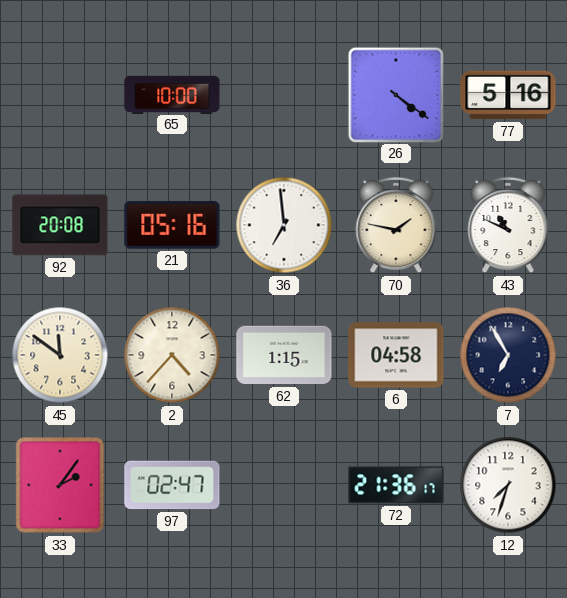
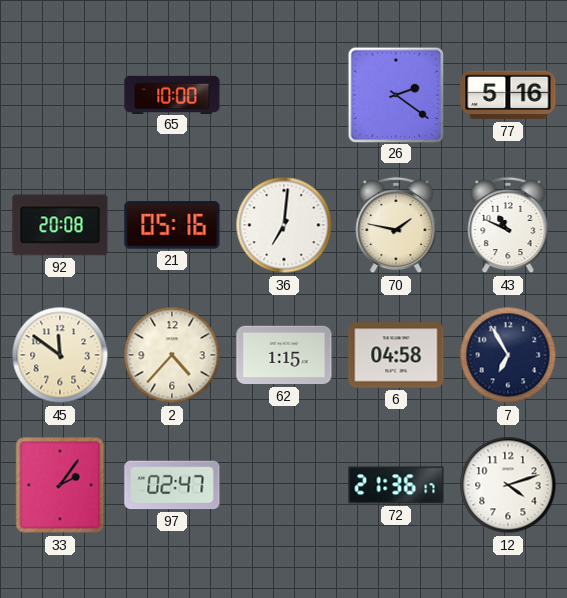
26: 4:21 -> 2:21 (395, 94)
36: 6:59 -> 7:01 (284, 225)
12: 7:33 -> 4:12 (508, 485)
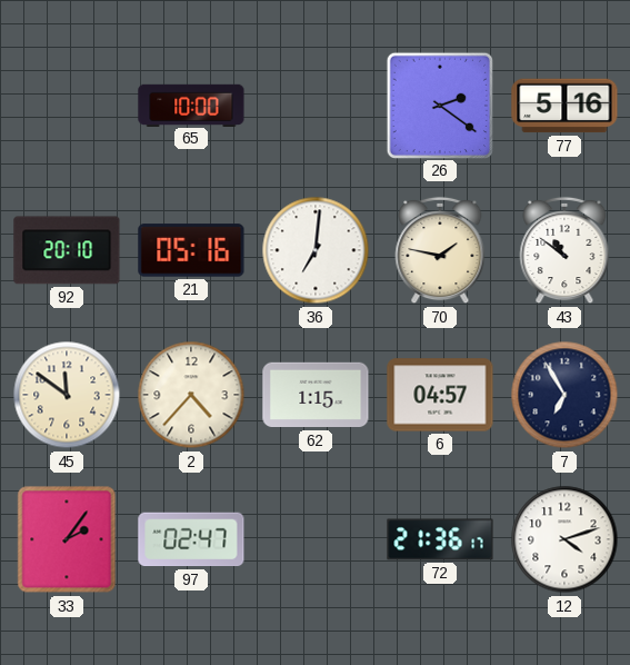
92: 20:08 -> 20:10 (67, 250)
43: 10:49 -> 10:51 (564, 250)
6: 04:58 -> 04:57 (440, 395)
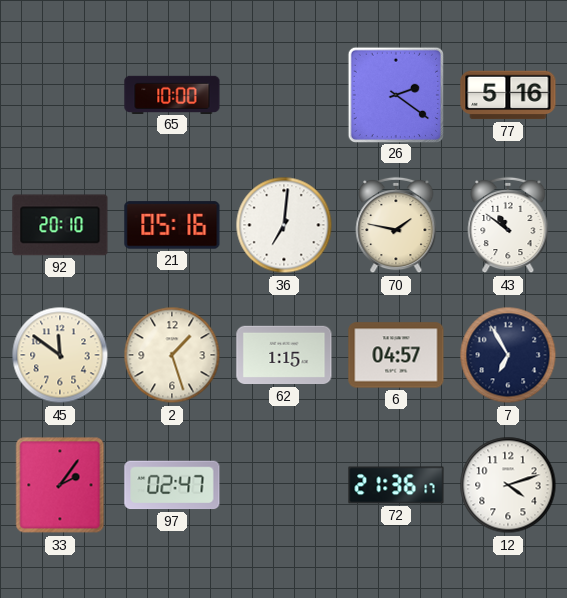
2: 4:37 -> 1:27 (172, 355)
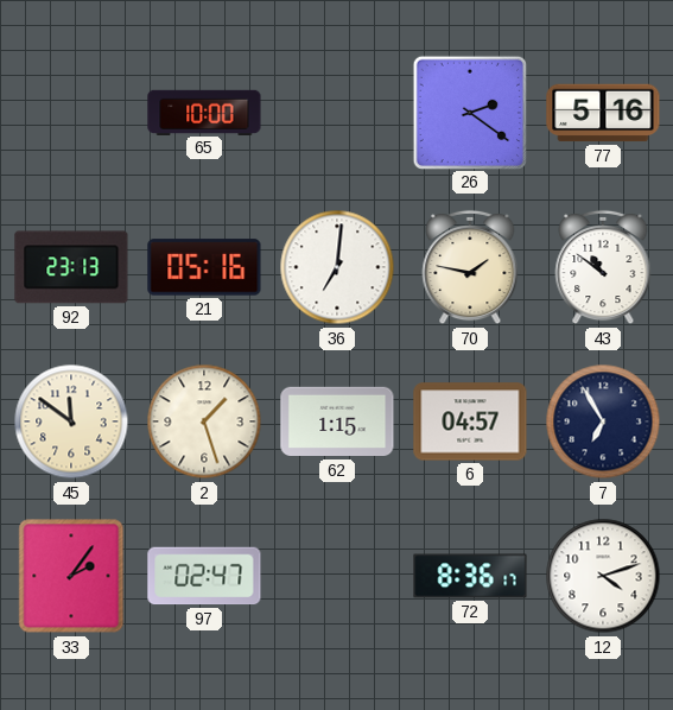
92: 20:10 -> 23:13 (71, 267)
72: 21:36 -> 8:36 (470, 576)
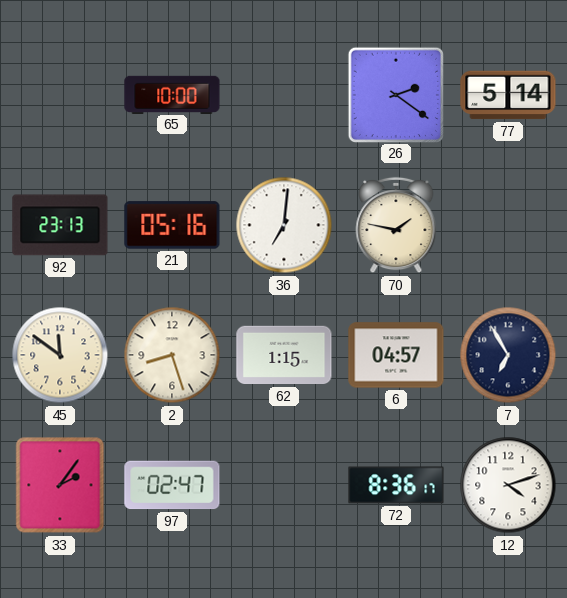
77: 5:16 -> 5:14 (508, 95)
43: 10:51 -> none (603, 267)
2: 1:27 -> 8:27 (172, 355)
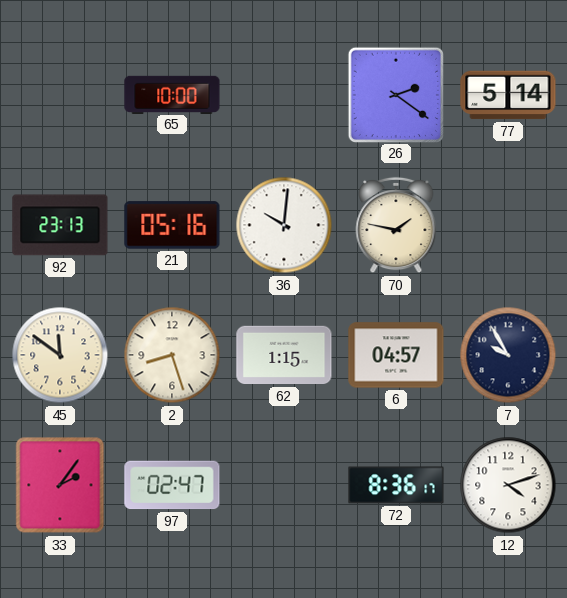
36: 7:01 -> 10:01 (284, 225)
7: 6:55 -> 9:55 (508, 355)
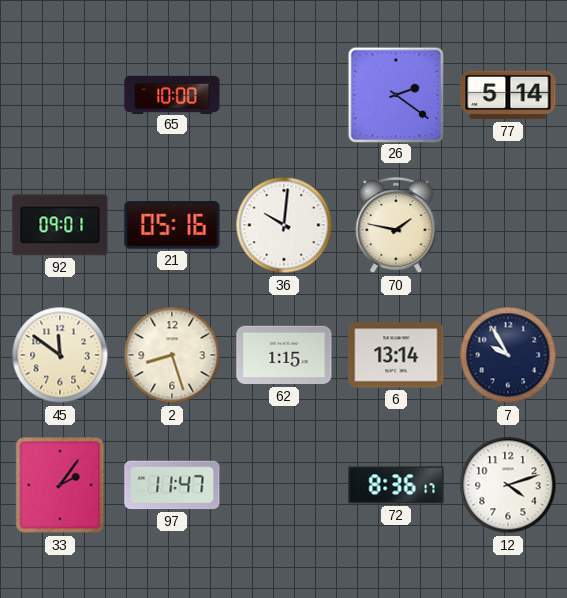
92: 23:13 -> 09:01 (60, 225)
6: 04:57 -> 13:14 (396, 355)
97: 02:47 -> 11:47 (172, 485)
